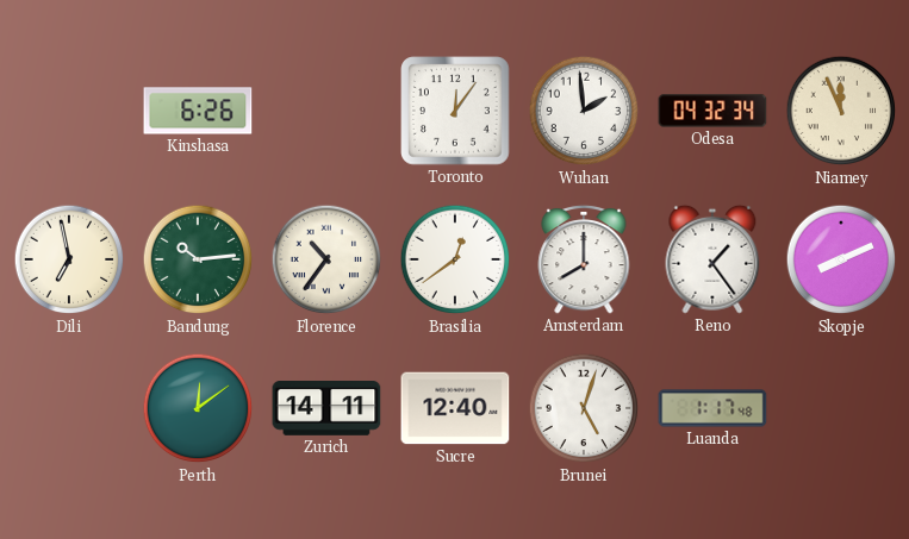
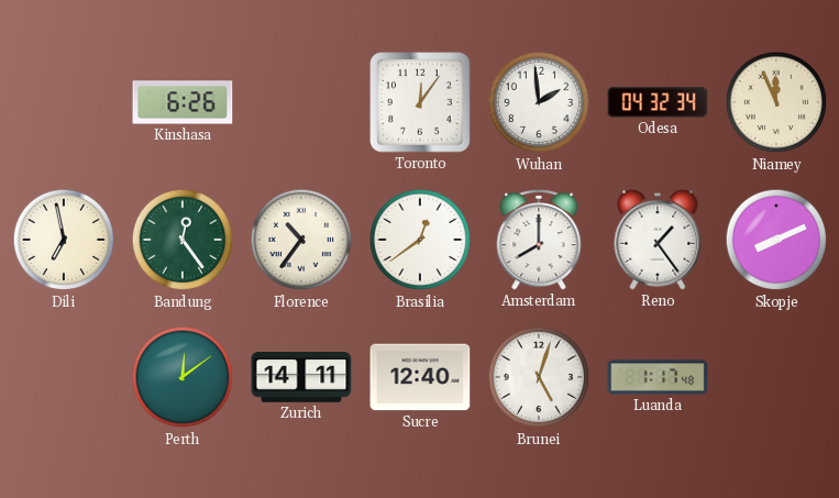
Bandung: 10:14 -> 12:24 (183, 240)
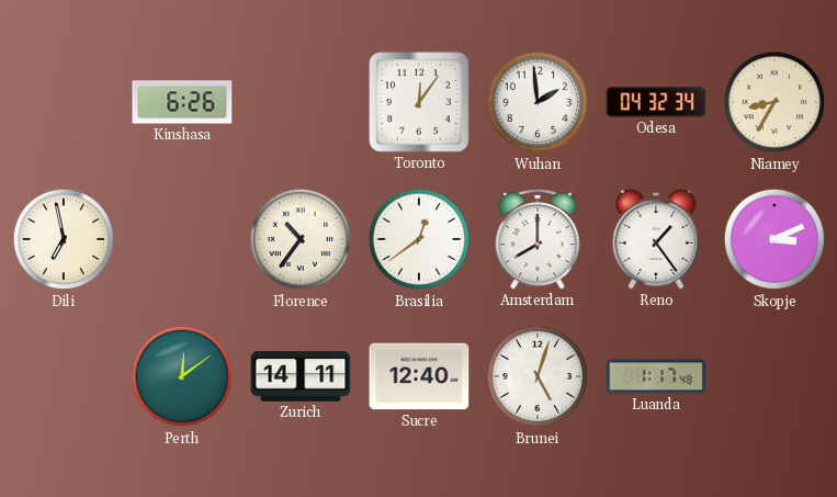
Niamey: 11:56 -> 8:35 (774, 102)
Bandung: 12:24 -> none (183, 240)
Skopje: 8:11 -> 3:11 (774, 239)
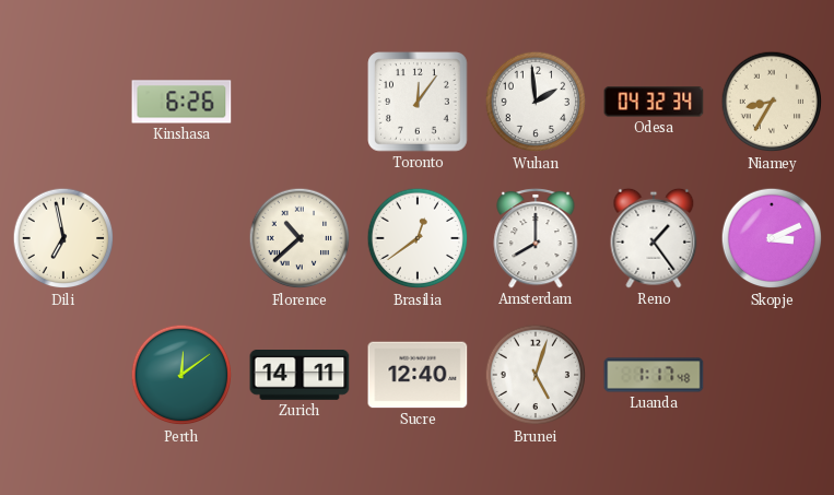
Florence: 10:36 -> 10:38 (299, 238)
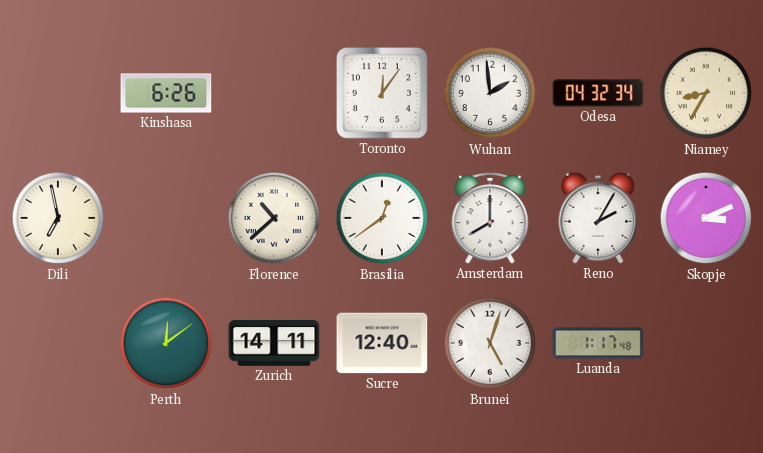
Reno: 1:24 -> 2:05 (598, 218)
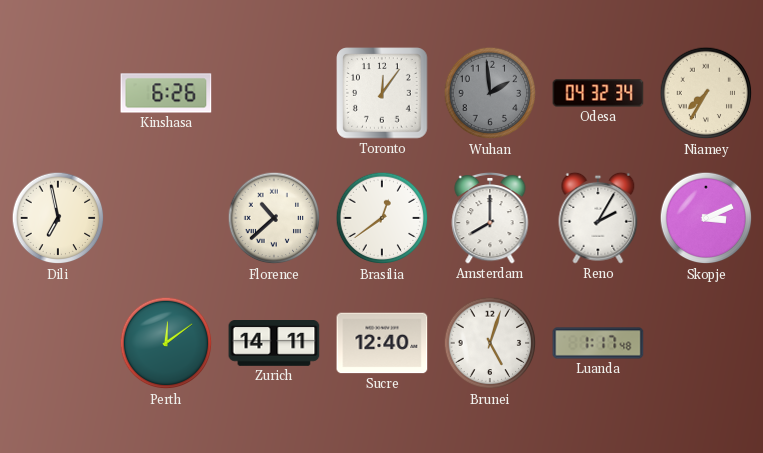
Wuhan dial: white -> grey (490, 93)
Niamey: 8:35 -> 7:35 (706, 93)
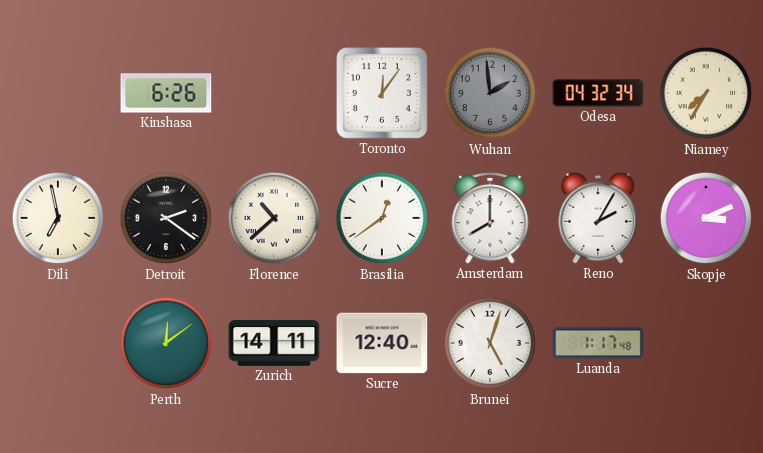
Detroit: none -> 2:21 (166, 218)
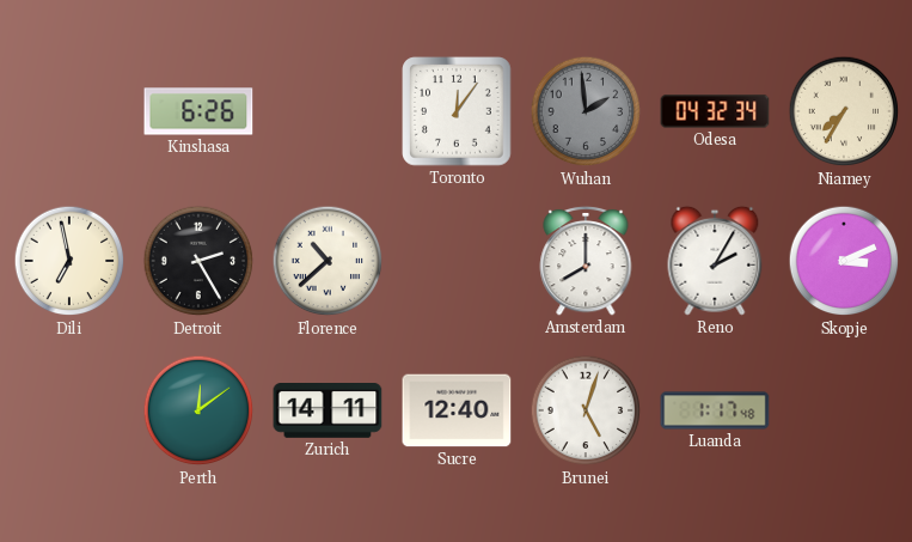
Detroit: 2:21 -> 2:25 (198, 261)
Brasilia: 12:39 -> none (382, 218)
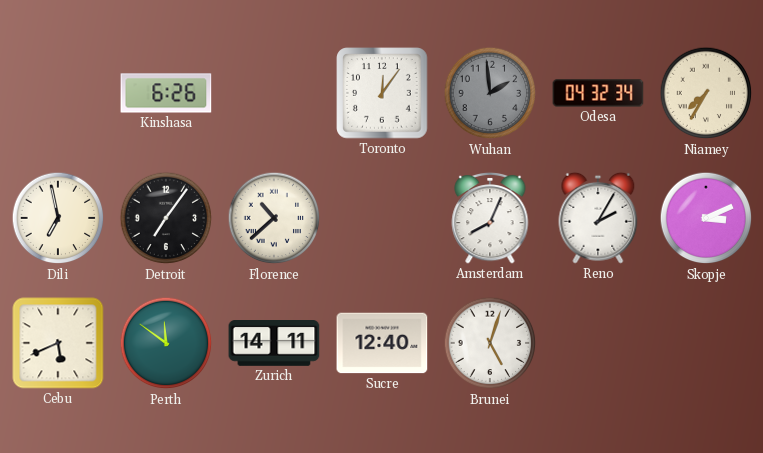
Detroit: 2:25 -> 7:06 (166, 218)
Amsterdam: 8:00 -> 8:04 (490, 218)
Cebu: none -> 5:41 (58, 343)
Perth: 12:09 -> 11:51 (166, 343)
Luanda: 1:17 -> none (715, 410)
